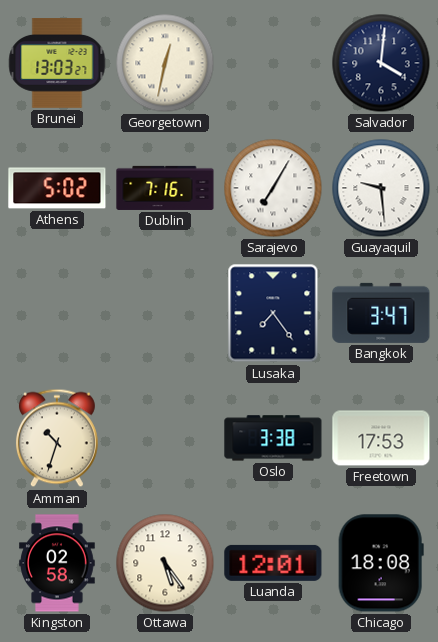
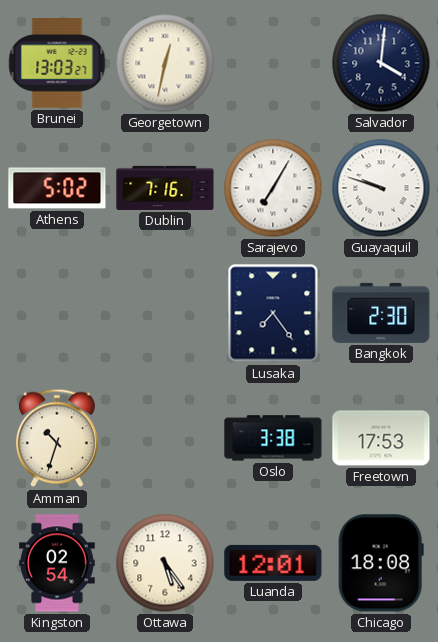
Guayaquil: 9:29 -> 9:48 (381, 188)
Bangkok: 3:47 -> 2:30 (381, 313)
Kingston: 02:58 -> 02:54 (57, 563)
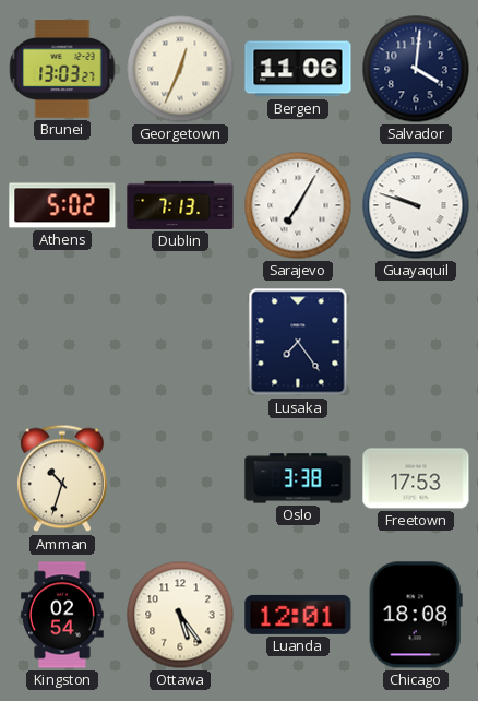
Georgetown: 12:32 -> 12:34 (180, 69)
Bergen: none -> 11:06 (298, 69)
Dublin: 7:16 -> 7:13 (180, 205)
Bangkok: 2:30 -> none (381, 313)
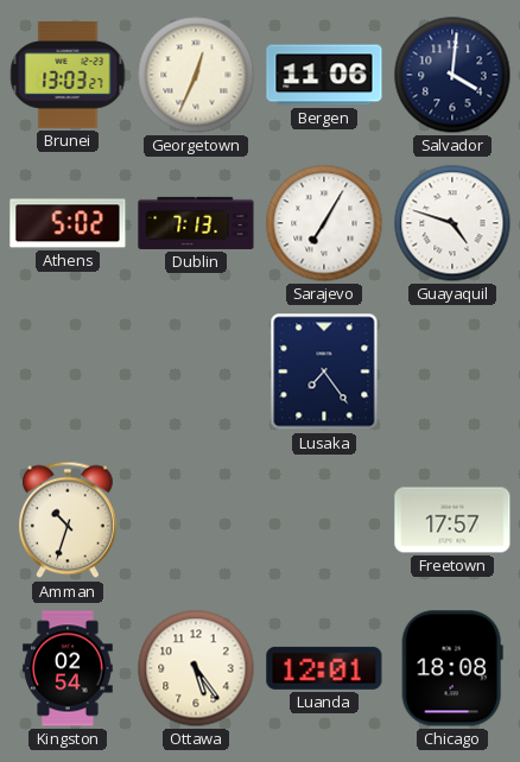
Guayaquil: 9:48 -> 4:48 (452, 223)
Oslo: 3:38 -> none (298, 478)
Freetown: 17:53 -> 17:57 (452, 520)
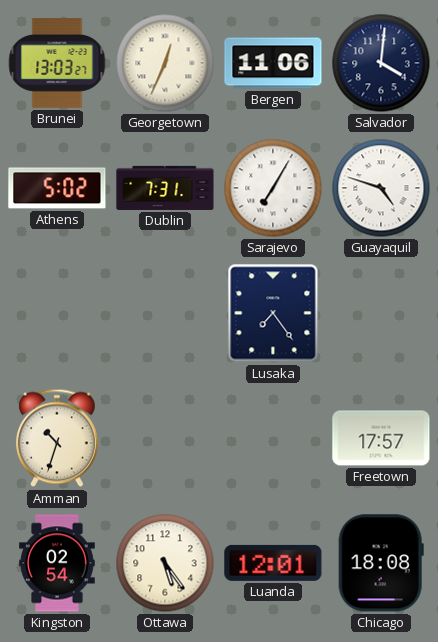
Dublin: 7:13 -> 7:31 (165, 188)
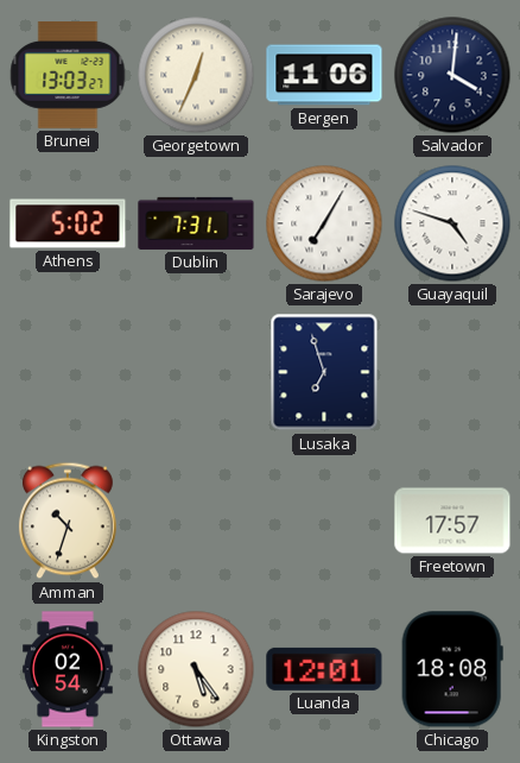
Lusaka: 7:24 -> 6:57 (324, 372)
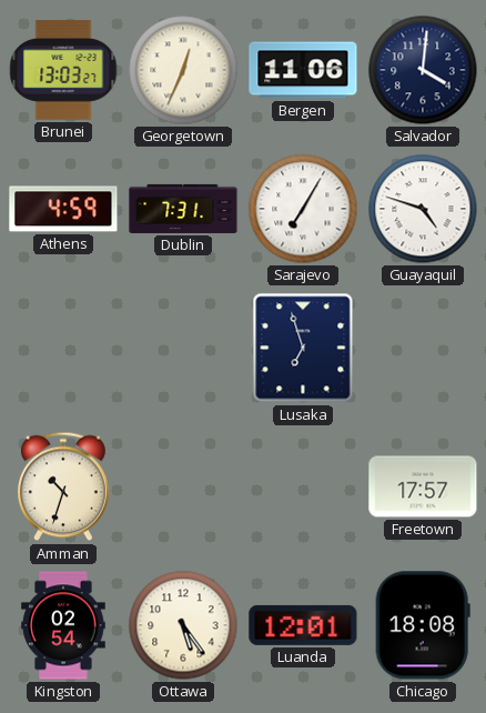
Athens: 5:02 -> 4:59 (63, 209)
